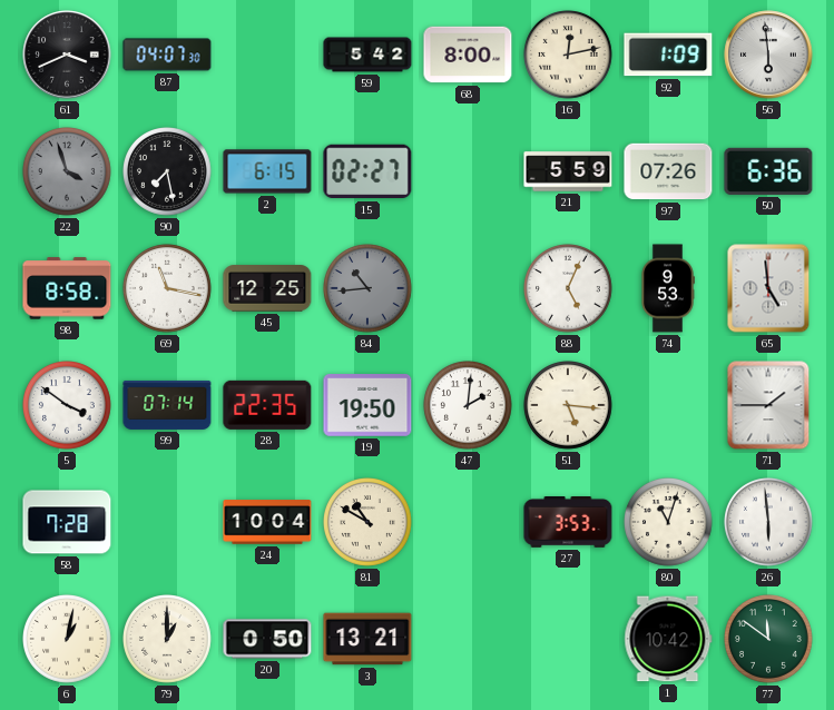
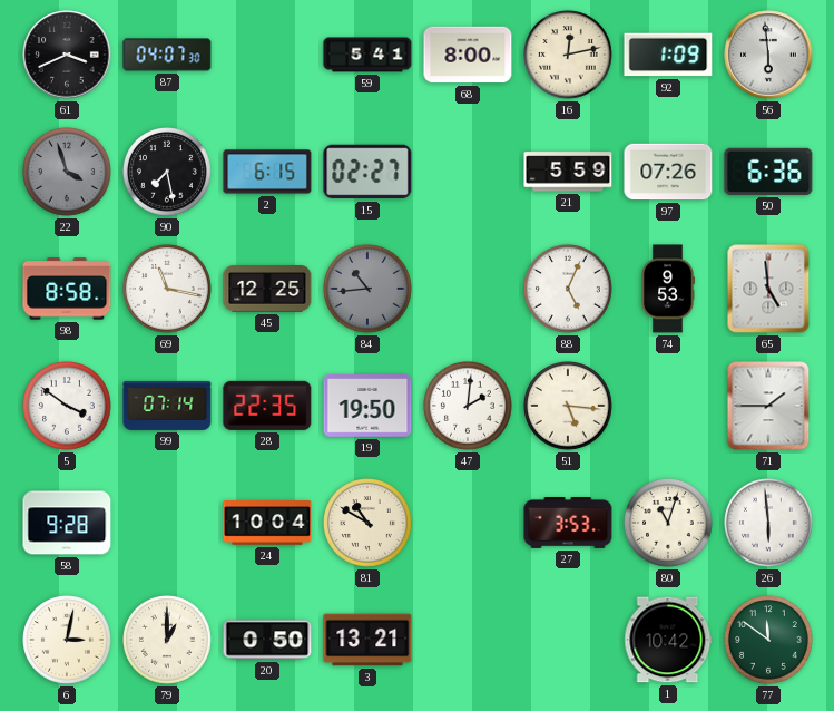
59: 5:42 -> 5:41 (367, 55)
58: 7:28 -> 9:28 (67, 523)
6: 1:02 -> 3:02 (68, 641)
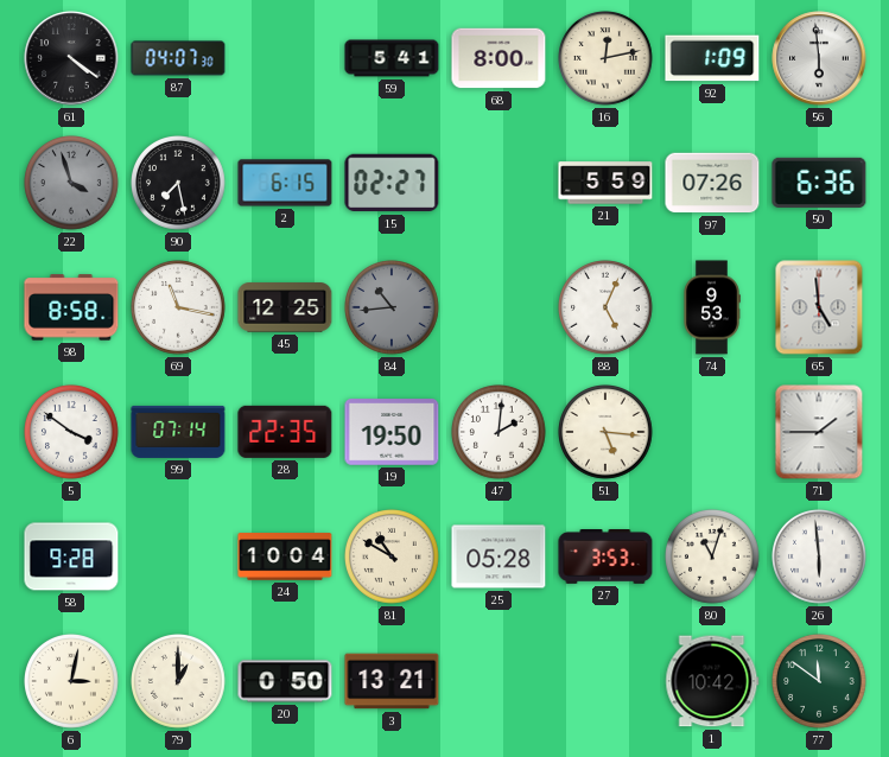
61: 3:41 -> 4:21 (71, 58)
25: none -> 05:28 (499, 556)
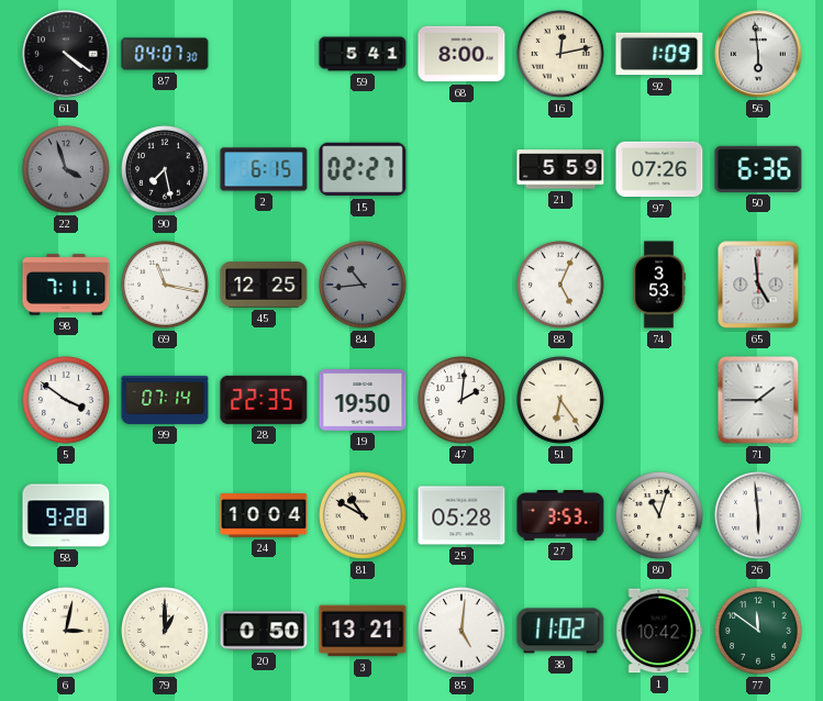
98: 8:58 -> 7:11 (66, 285)
74: 9:53 -> 3:53 (659, 285)
51: 5:16 -> 6:24 (561, 401)
85: none -> 5:01 (463, 632)
38: none -> 11:02 (560, 631)
